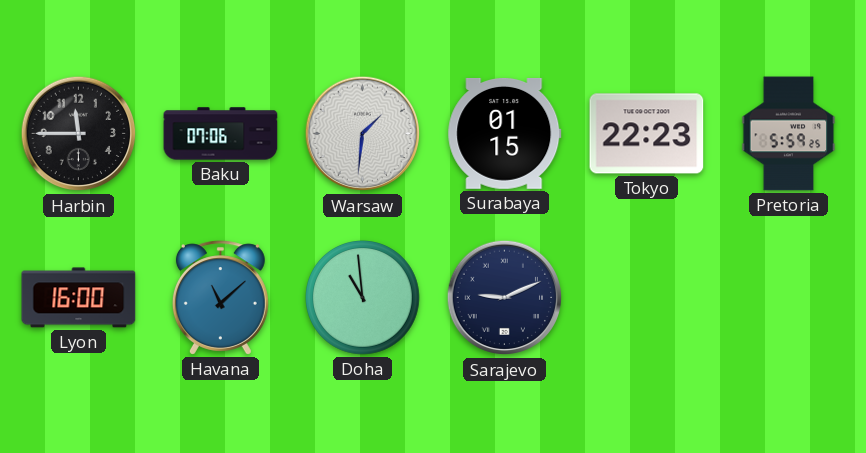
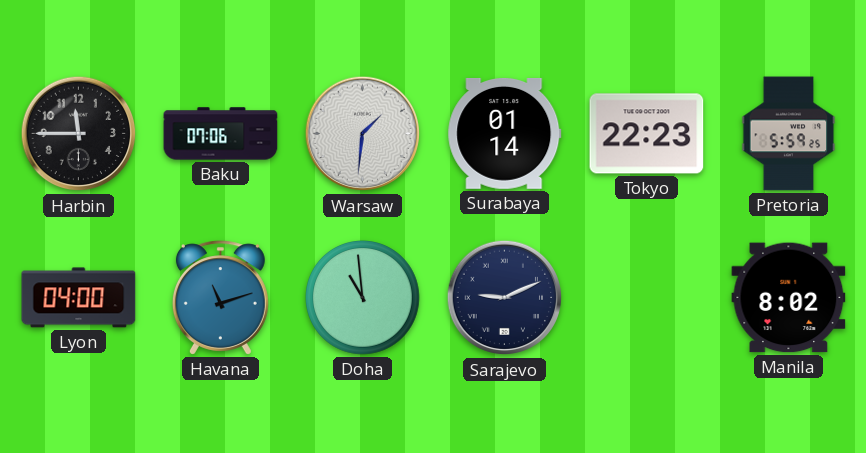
Surabaya: 01:15 -> 01:14 (505, 133)
Lyon: 16:00 -> 04:00 (79, 298)
Havana: 11:08 -> 11:12 (220, 298)
Manila: none -> 8:02 (789, 298)
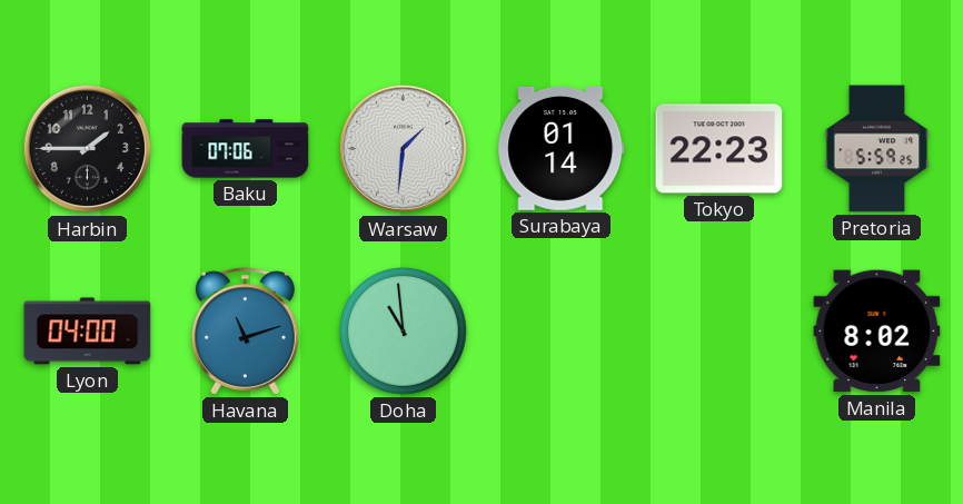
Harbin: 11:45 -> 1:45 (88, 149)
Sarajevo: 9:11 -> none (505, 298)
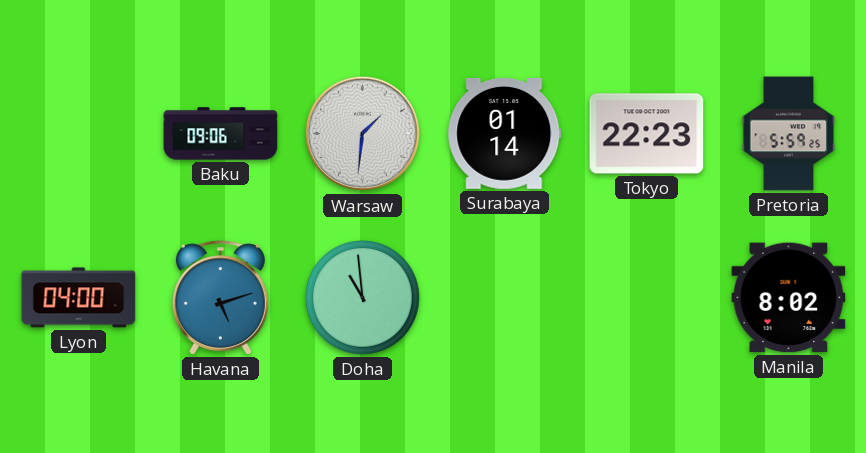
Harbin: 1:45 -> none (88, 149)
Baku: 07:06 -> 09:06 (221, 134)
Havana: 11:12 -> 5:12 (220, 298)
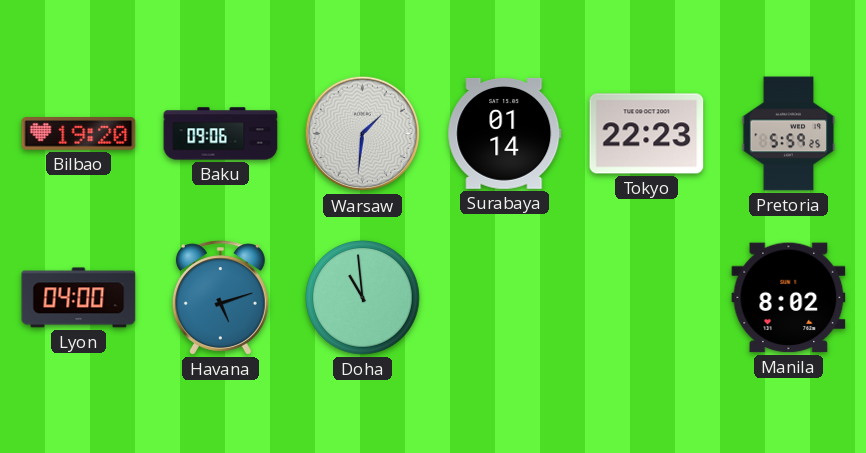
Bilbao: none -> 19:20 (79, 134)
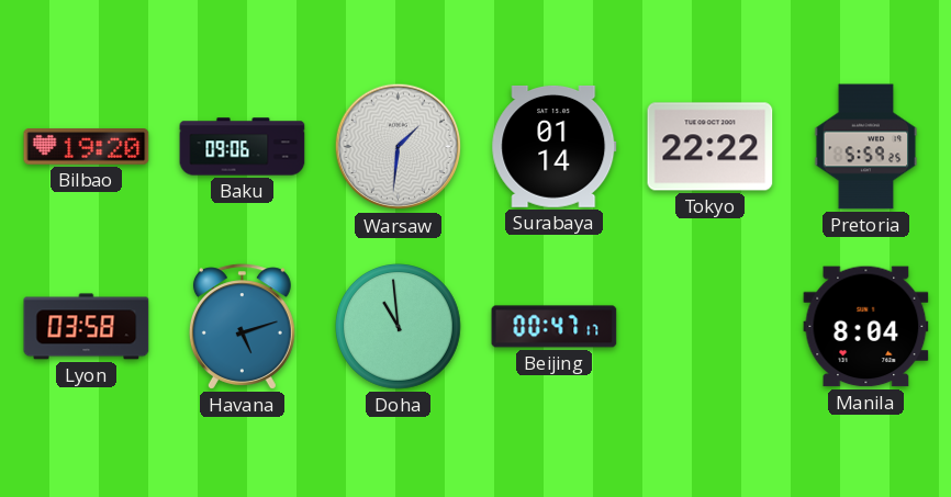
Tokyo: 22:23 -> 22:22 (711, 147)
Lyon: 04:00 -> 03:58 (87, 327)
Beijing: none -> 00:47 (555, 327)
Manila: 8:02 -> 8:04 (866, 327)
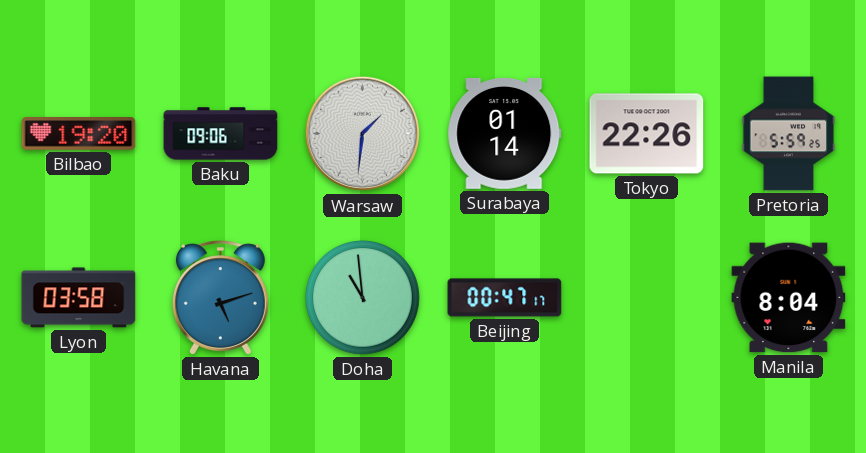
Tokyo: 22:22 -> 22:26 (647, 134)
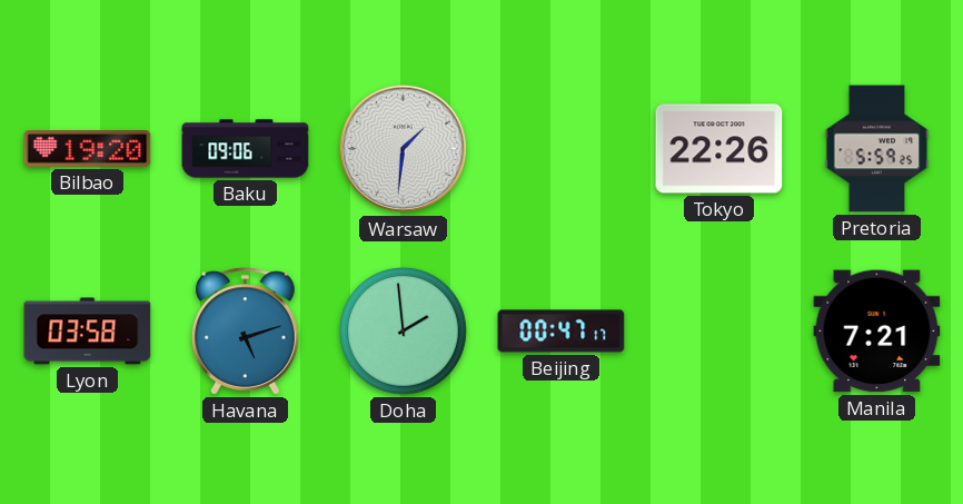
Surabaya: 01:14 -> none (505, 133)
Doha: 10:59 -> 1:59 (404, 332)
Manila: 8:04 -> 7:21 (877, 332)
